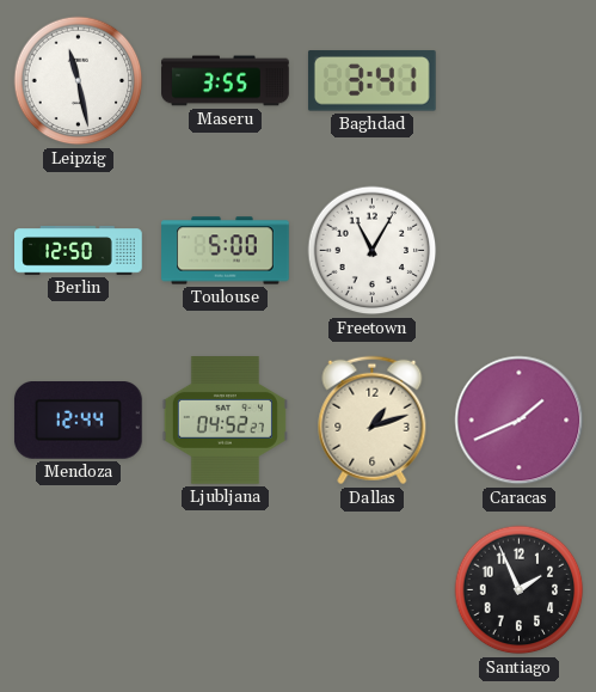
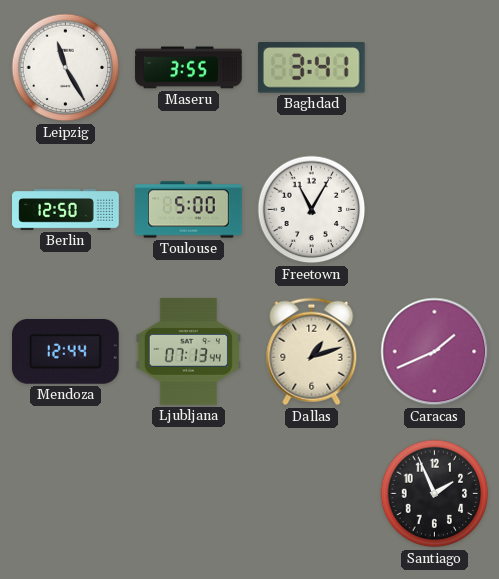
Leipzig: 11:28 -> 11:25 (66, 68)
Ljubljana: 04:52 -> 07:13 (188, 352)
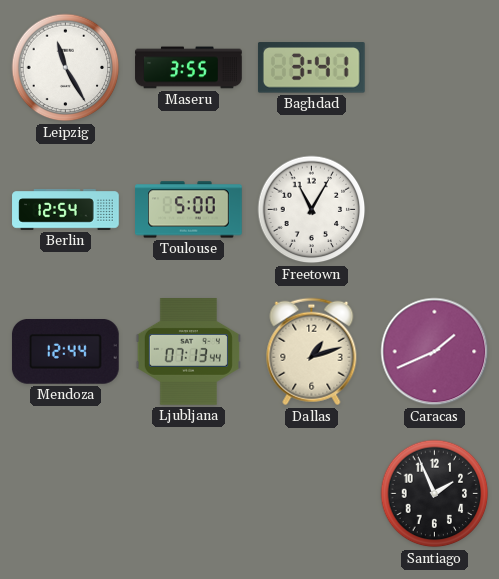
Berlin: 12:50 -> 12:54 (66, 210)
